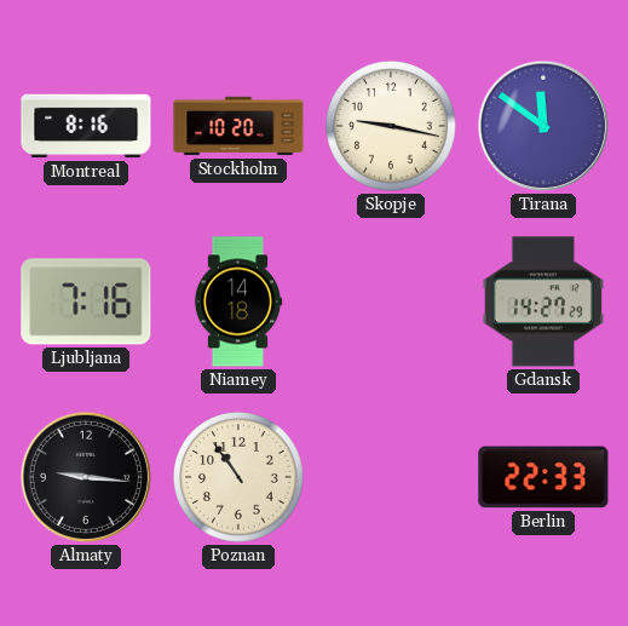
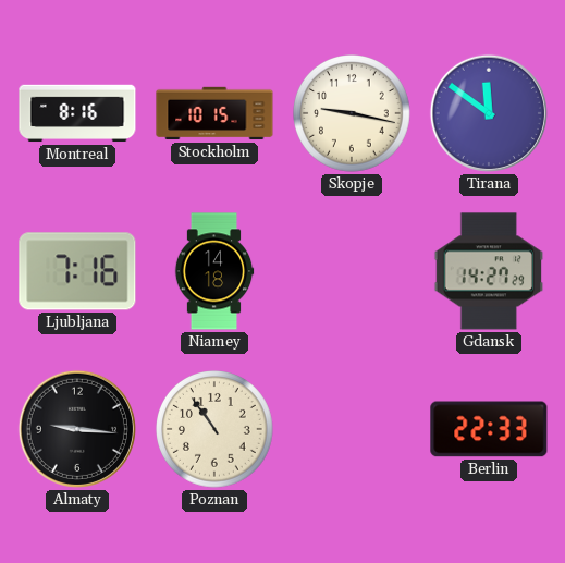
Stockholm: 10:20 -> 10:15 (214, 113)
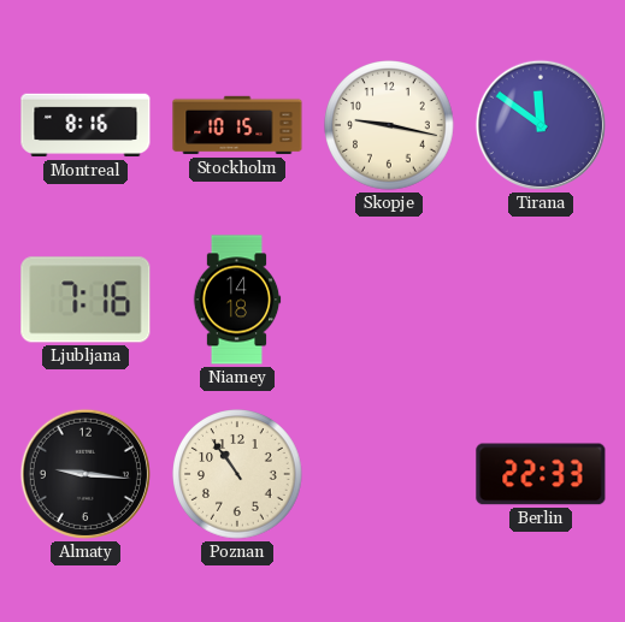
Gdansk: 14:27 -> none (489, 271)
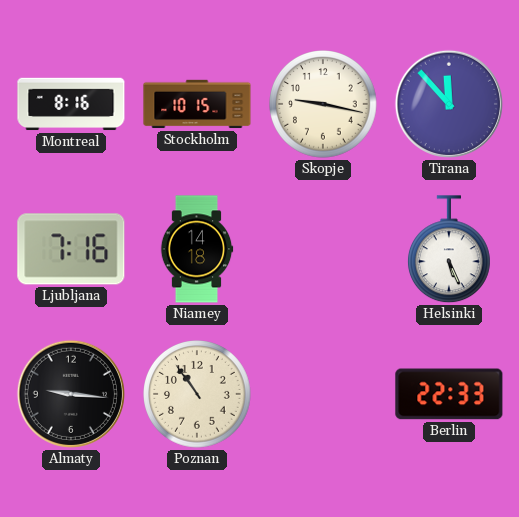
Tirana: 11:51 -> 11:53 (449, 104)
Helsinki: none -> 5:26 (449, 250)
